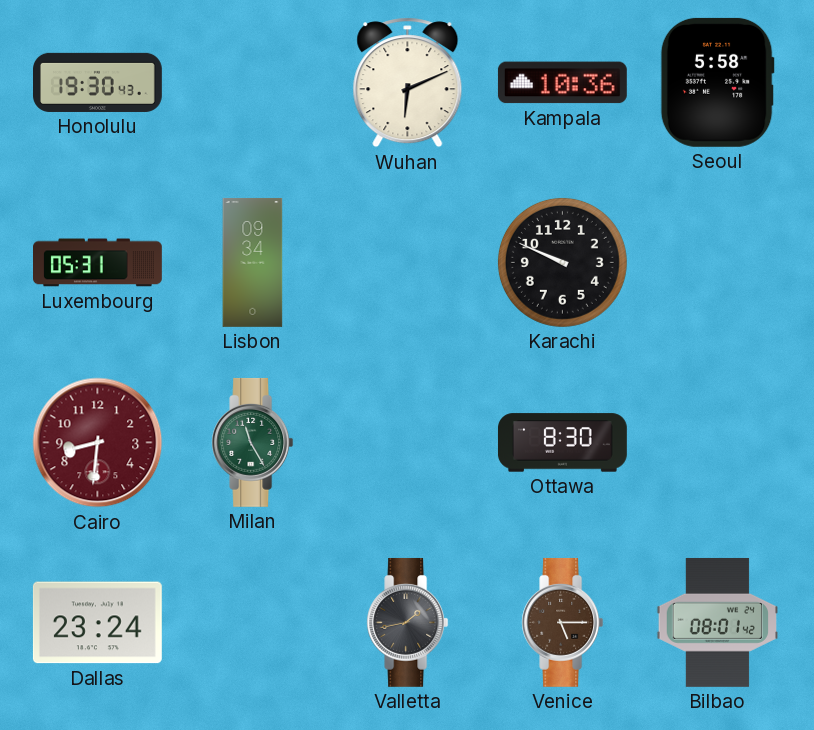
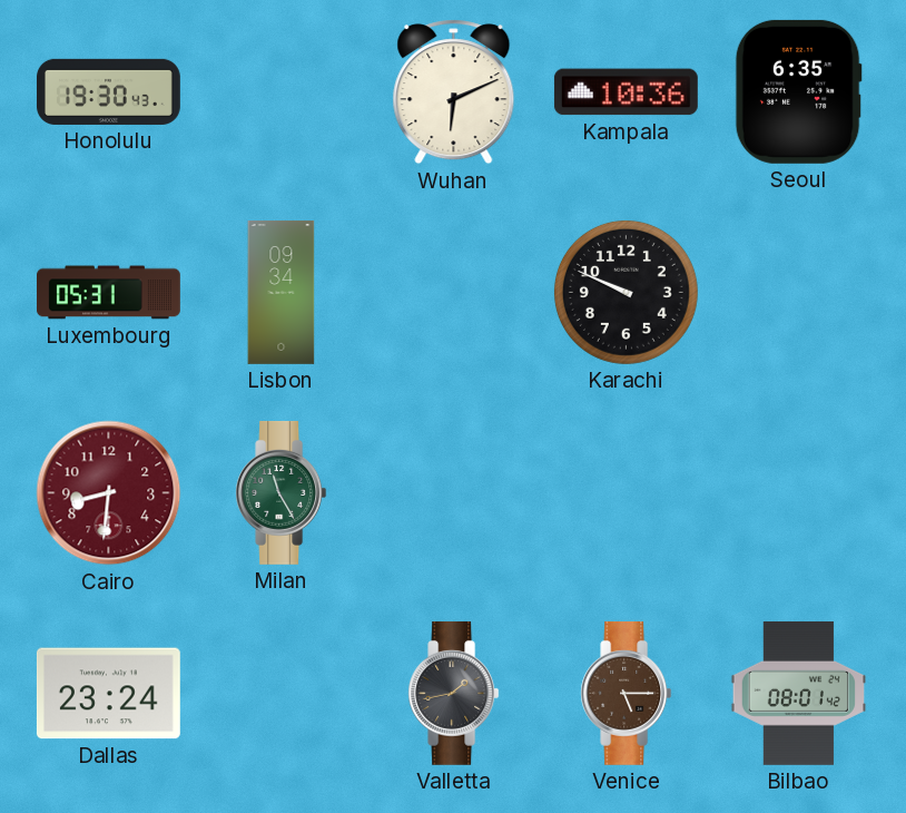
Seoul: 5:58 -> 6:35 (798, 91)
Ottawa: 8:30 -> none (562, 443)
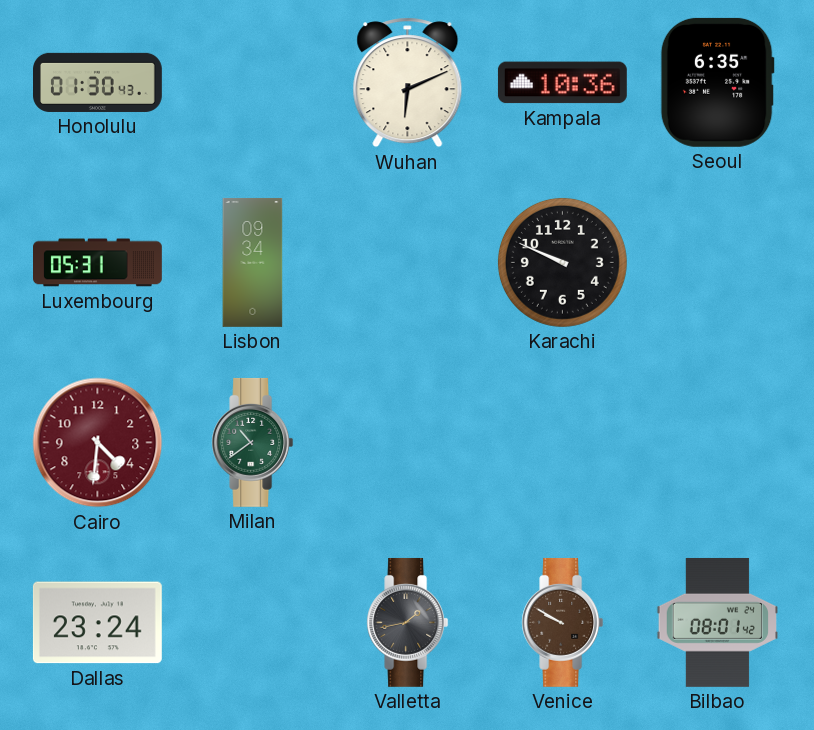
Honolulu: 19:30 -> 01:30 (98, 82)
Cairo: 8:31 -> 4:31 (98, 443)
Milan: 11:25 -> 10:39 (253, 442)
Venice: 5:15 -> 9:50 (563, 622)
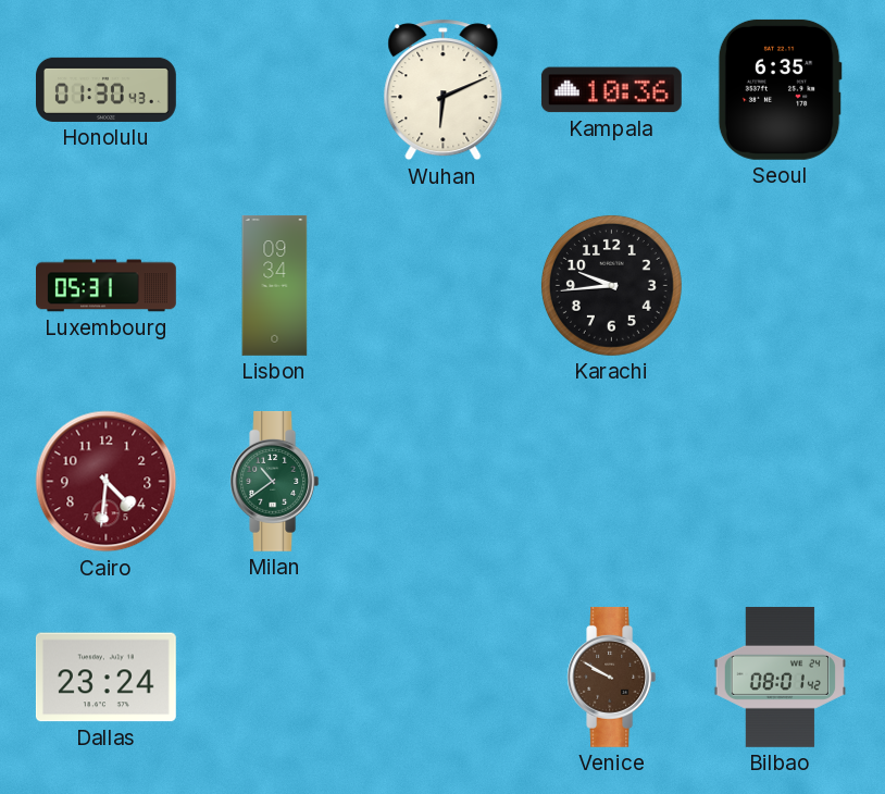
Karachi: 9:49 -> 9:44 (611, 285)
Valletta: 1:43 -> none (408, 622)
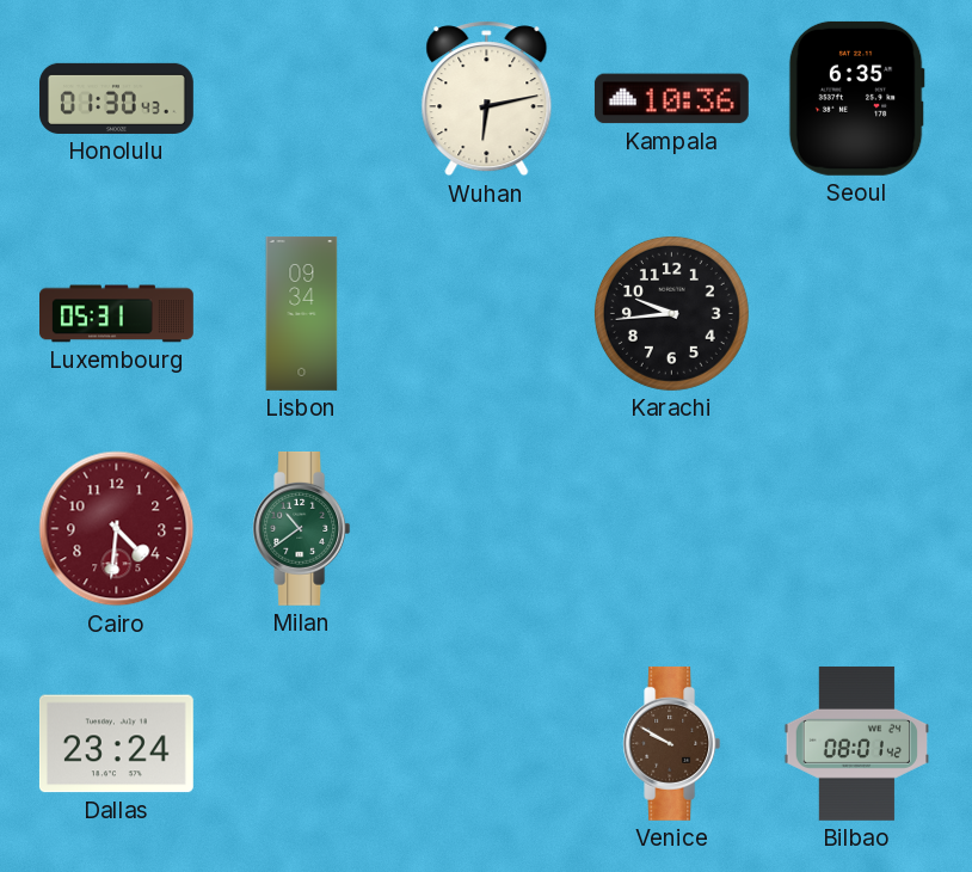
Wuhan: 6:11 -> 6:13 (487, 99)
